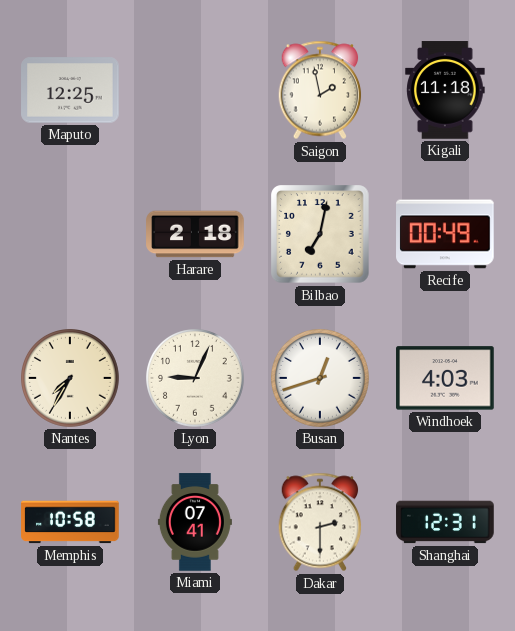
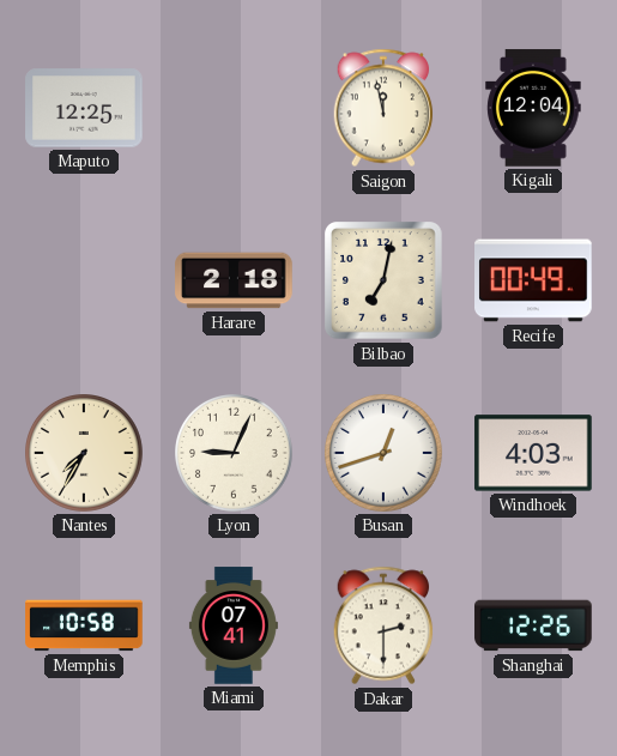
Saigon: 1:58 -> 11:58 (383, 108)
Kigali: 11:18 -> 12:04 (533, 108)
Shanghai: 12:31 -> 12:26 (533, 625)
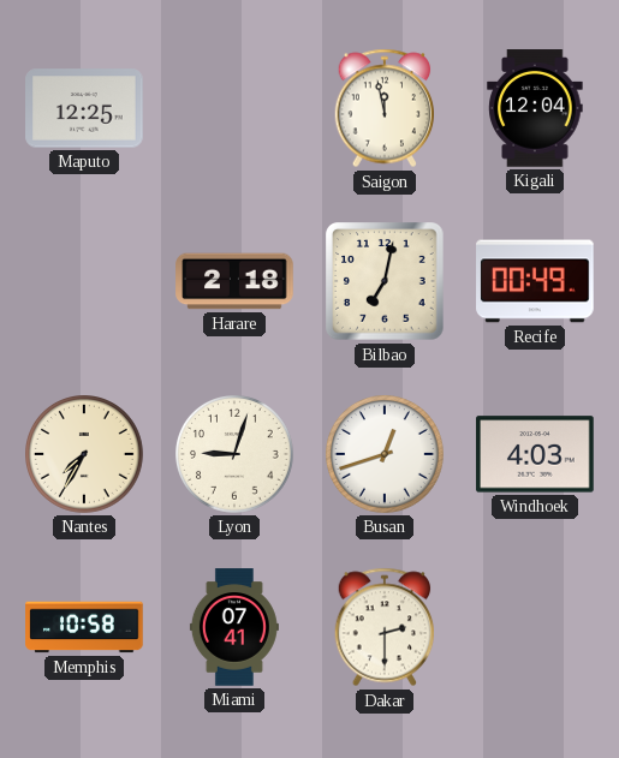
Lyon: 9:04 -> 9:03 (236, 455)
Shanghai: 12:26 -> none (533, 625)
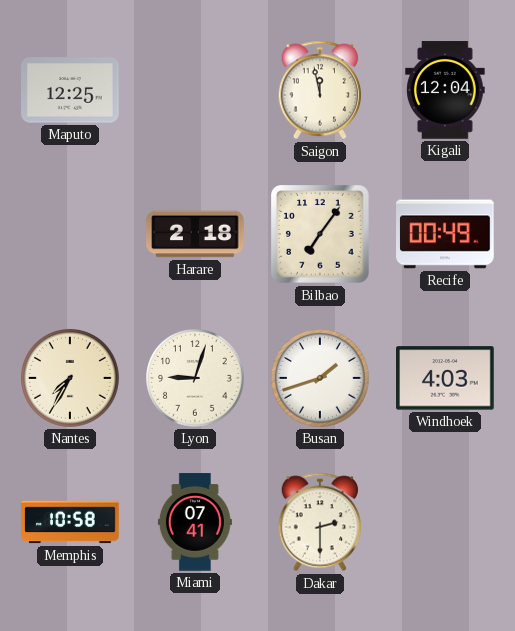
Bilbao: 7:02 -> 7:06 (320, 234)
Busan: 12:42 -> 1:42 (321, 379)
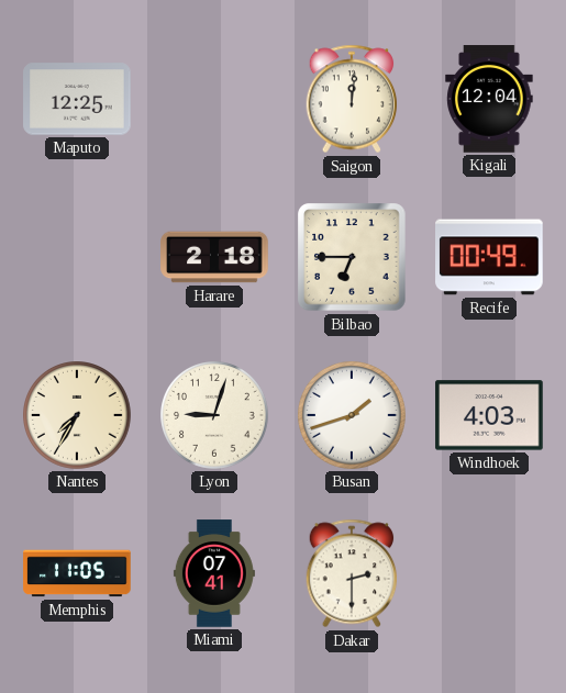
Saigon: 11:58 -> 12:01 (352, 99)
Bilbao: 7:06 -> 6:45 (352, 257)
Memphis: 10:58 -> 11:05 (77, 573)
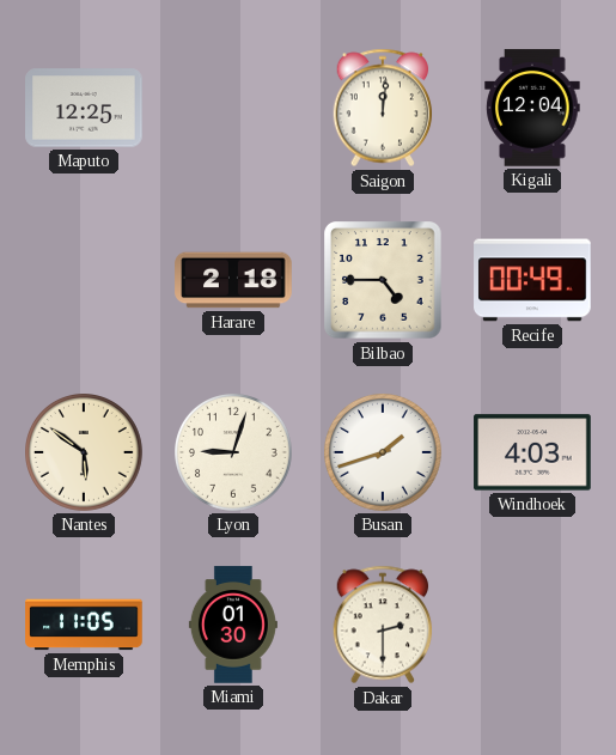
Bilbao: 6:45 -> 4:45 (383, 280)
Nantes: 7:35 -> 5:51 (85, 453)
Miami: 07:41 -> 01:30 (233, 625)
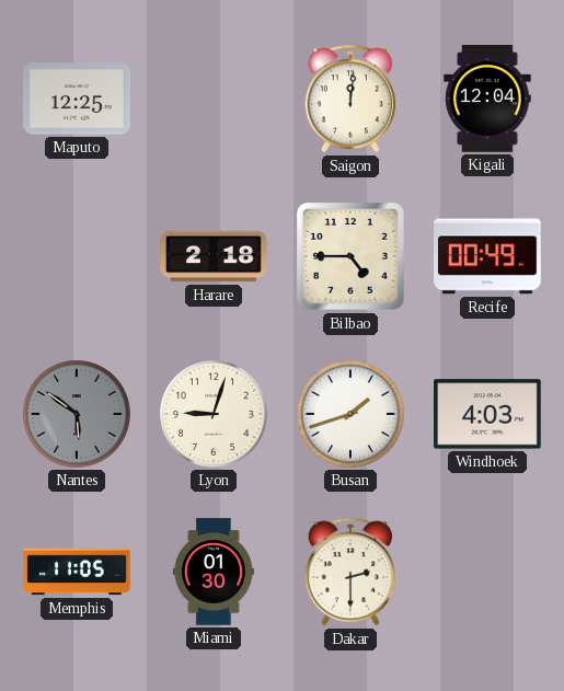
Nantes dial: cream -> grey (78, 415)
